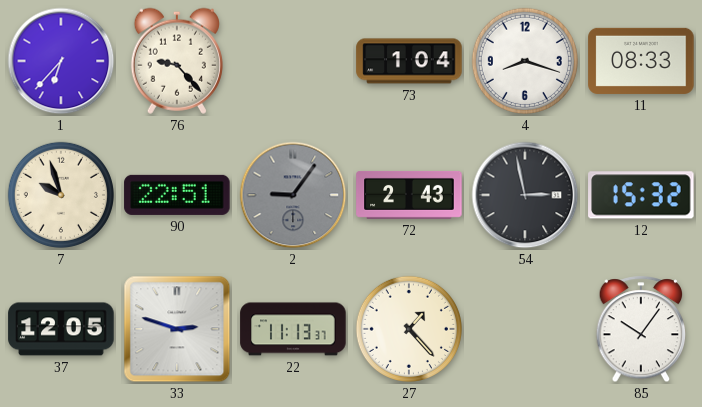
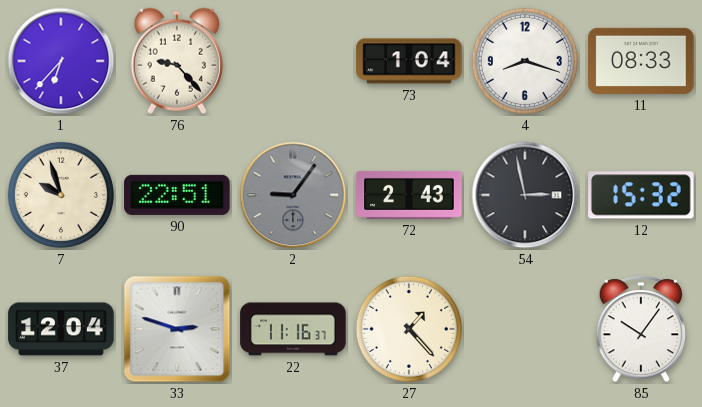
37: 12:05 -> 12:04 (61, 329)
22: 11:13 -> 11:16 (293, 329)
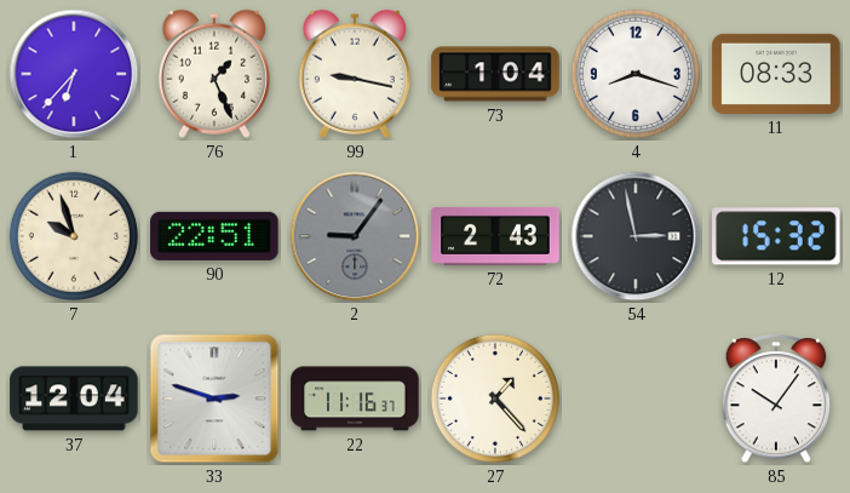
76: 9:23 -> 1:26 (214, 74)
99: none -> 9:17 (355, 74)
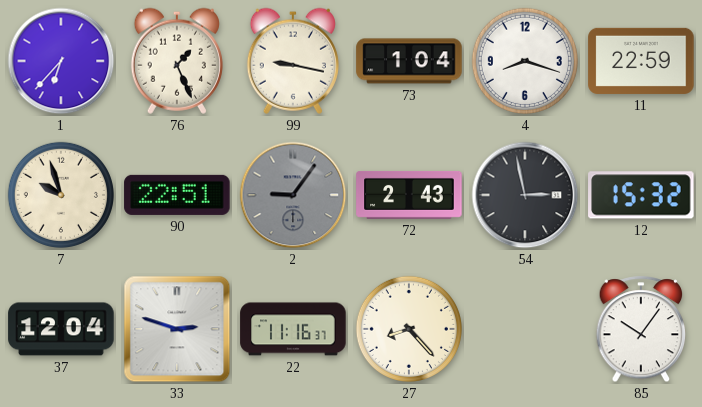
11: 08:33 -> 22:59 (641, 61)
27: 1:23 -> 8:23 (409, 329)
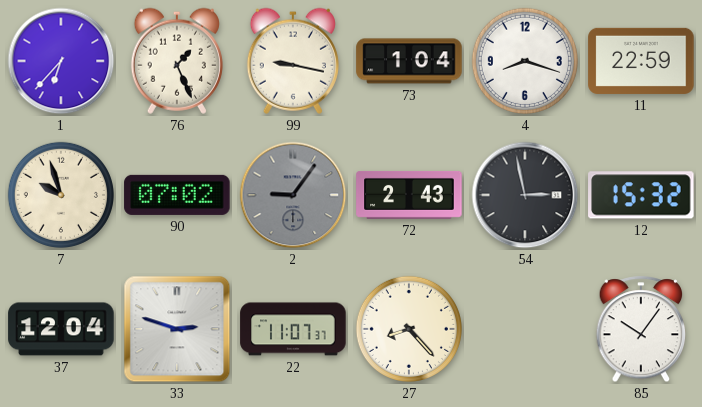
90: 22:51 -> 07:02 (177, 195)
22: 11:16 -> 11:07 (293, 329)
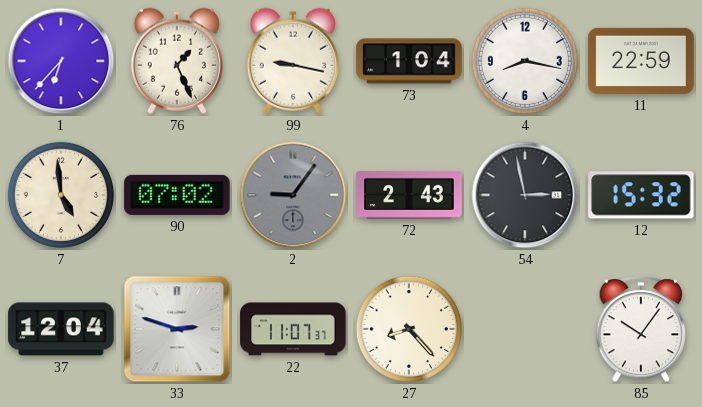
4: 8:18 -> 8:17 (525, 61)
7: 9:57 -> 4:59 (61, 195)
